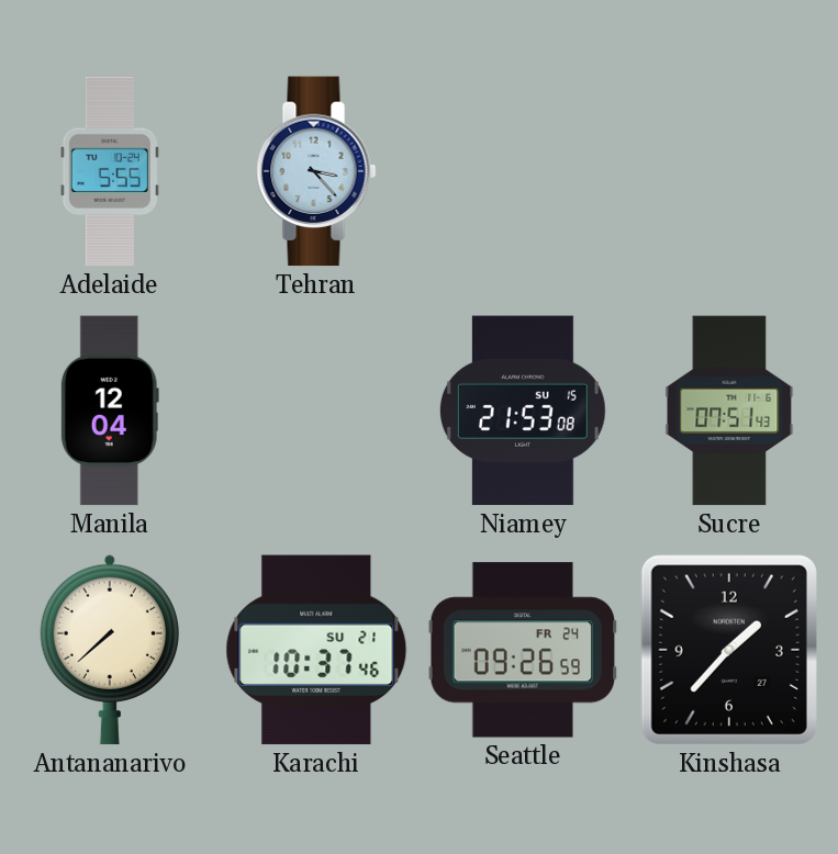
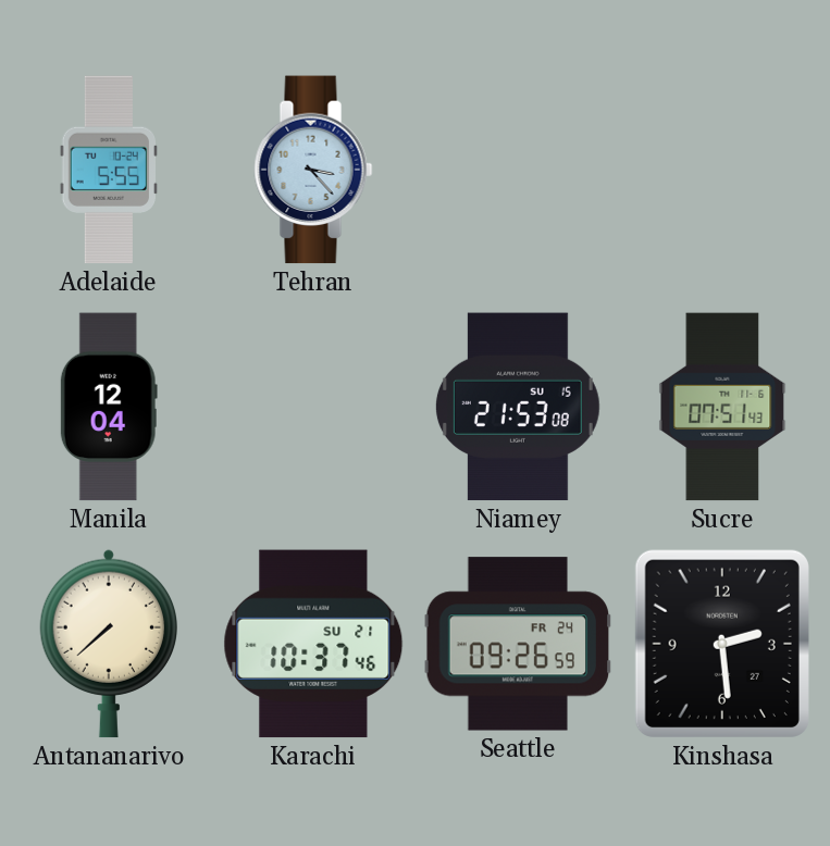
Kinshasa: 1:37 -> 2:29 (722, 644)
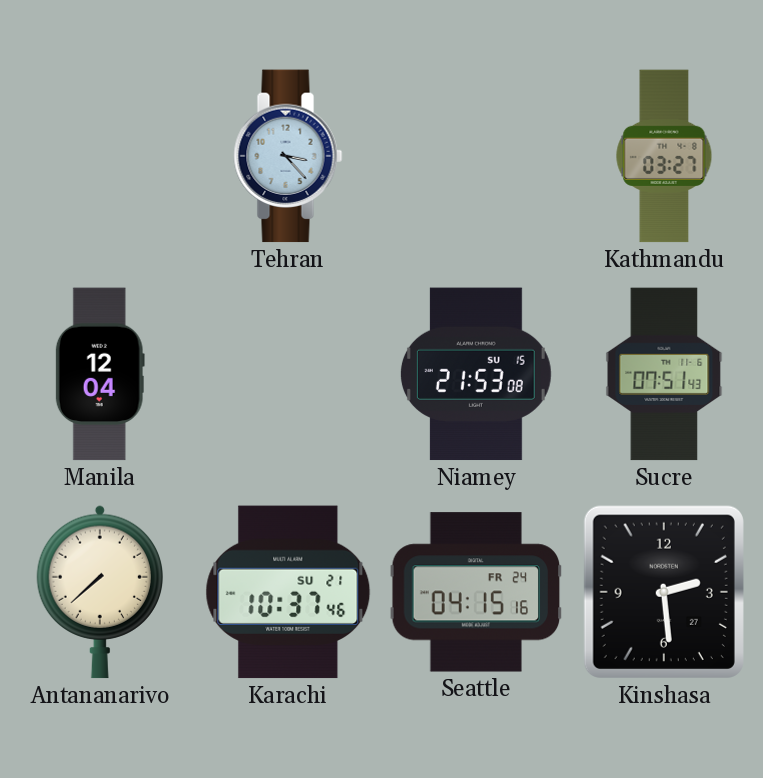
Adelaide: 5:55 -> none (108, 170)
Kathmandu: none -> 03:27 (664, 156)
Seattle: 09:26 -> 04:15 (476, 592)
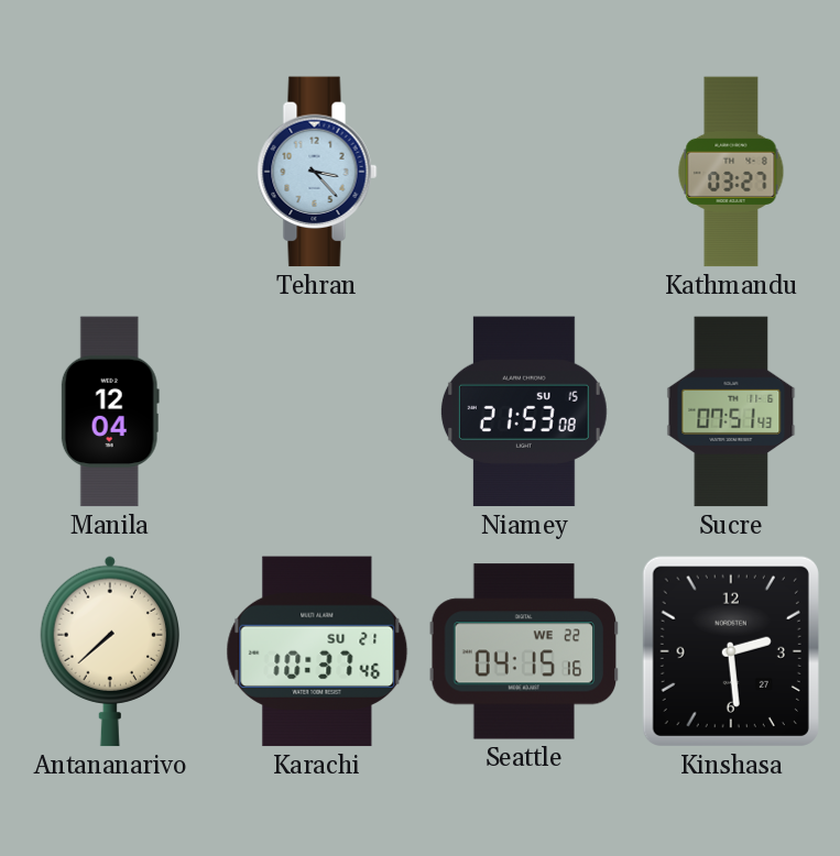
Seattle date: FR 24 -> WE 22 (524, 651)
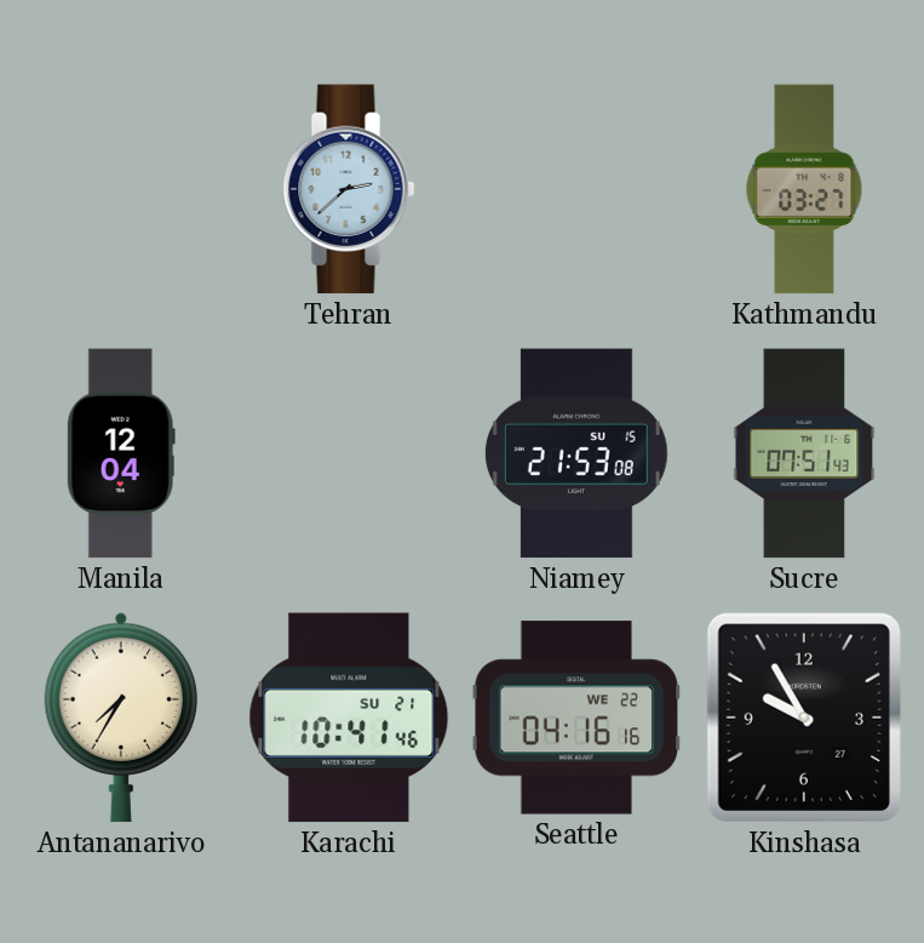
Tehran: 3:23 -> 2:38 (349, 189)
Antananarivo: 7:38 -> 7:35 (120, 718)
Karachi: 10:37 -> 10:41 (349, 718)
Seattle: 04:15 -> 04:16 (576, 718)
Kinshasa: 2:29 -> 9:55 (804, 718)
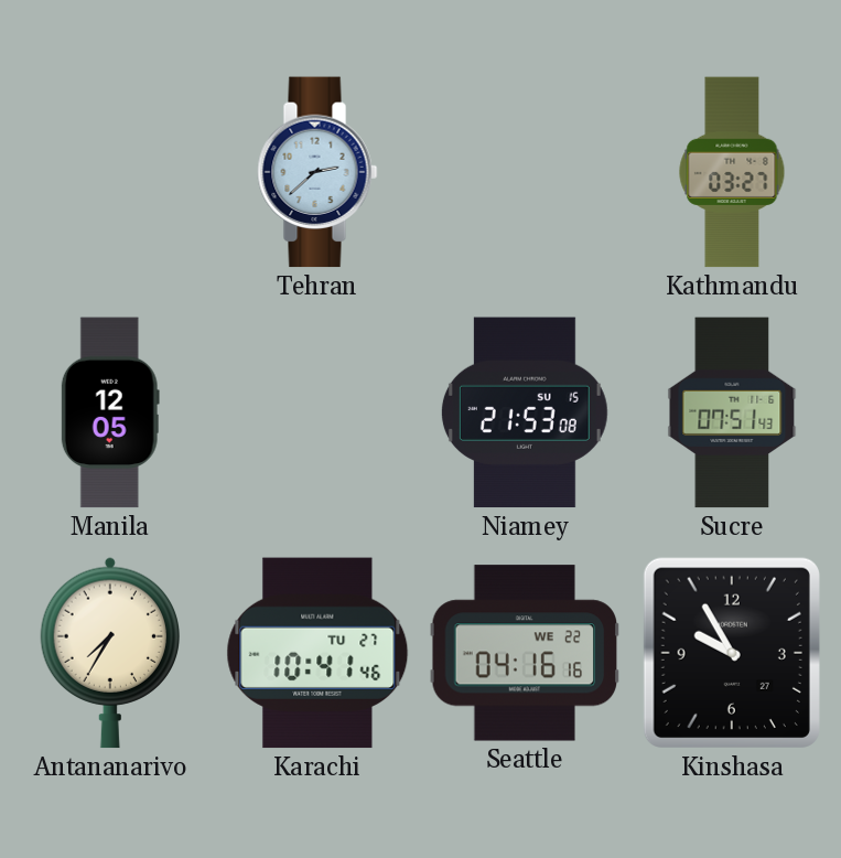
Manila: 12:04 -> 12:05 (110, 412)
Karachi date: SU 21 -> TU 27 (317, 653)
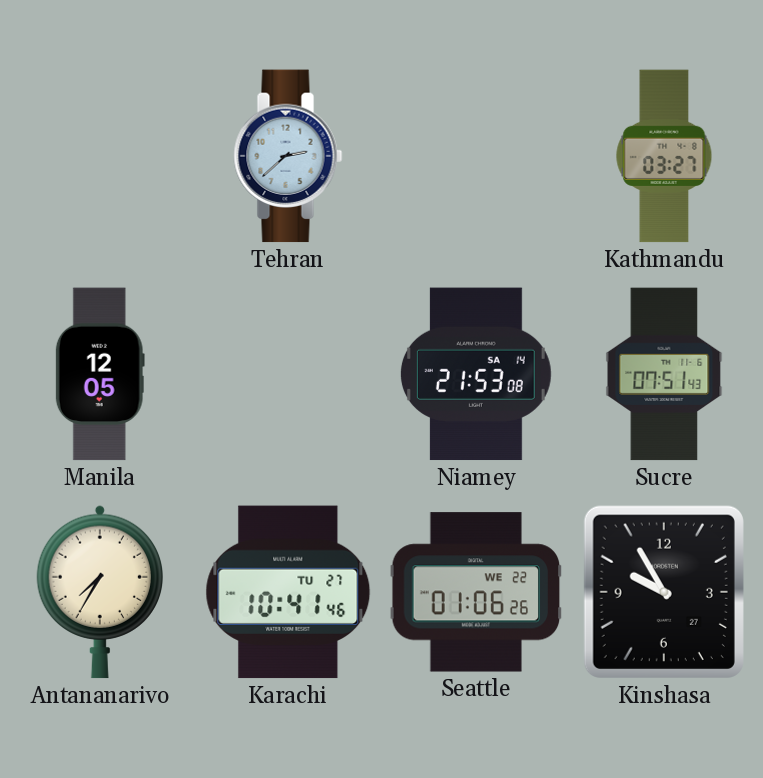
Niamey date: SU 15 -> SA 14 (476, 374)
Seattle: 04:16 -> 01:06 (476, 592)
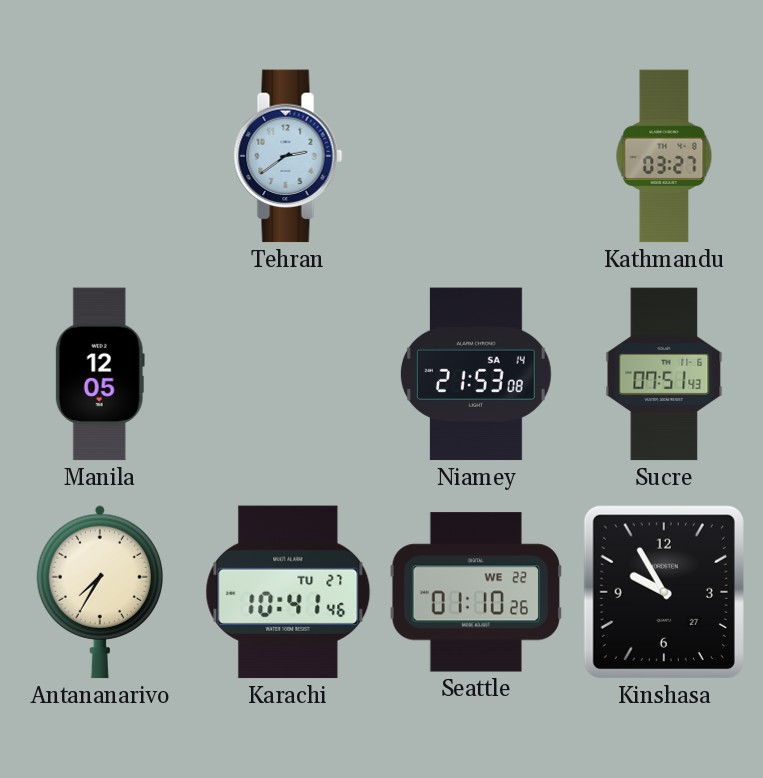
Tehran: 2:38 -> 2:39 (288, 156)
Seattle: 01:06 -> 01:10 (476, 592)
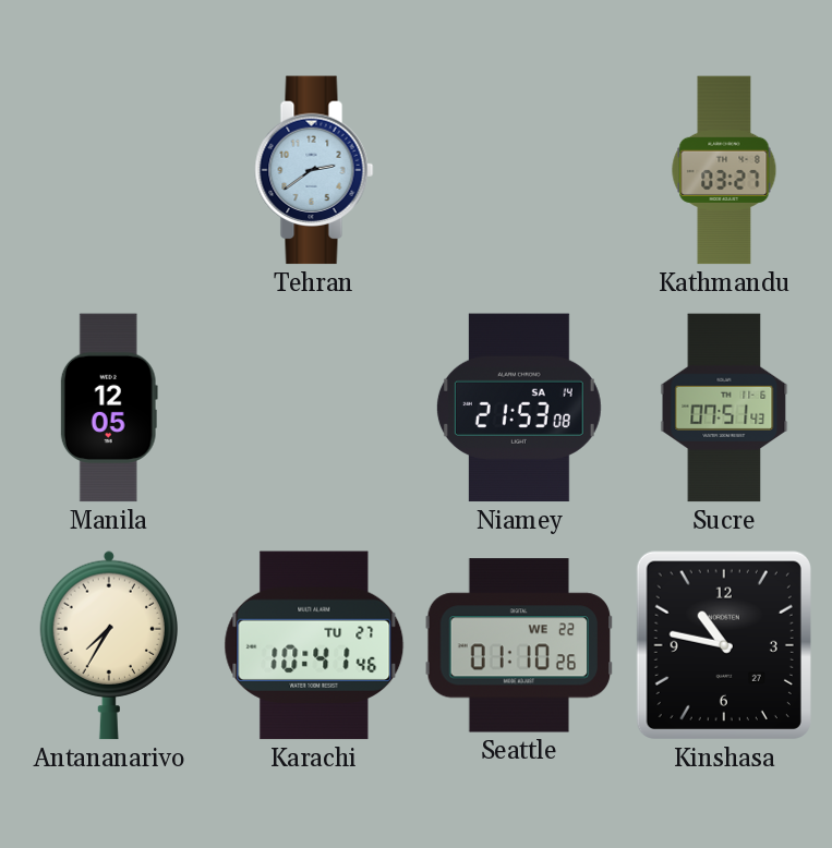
Kinshasa: 9:55 -> 10:47 (724, 645)
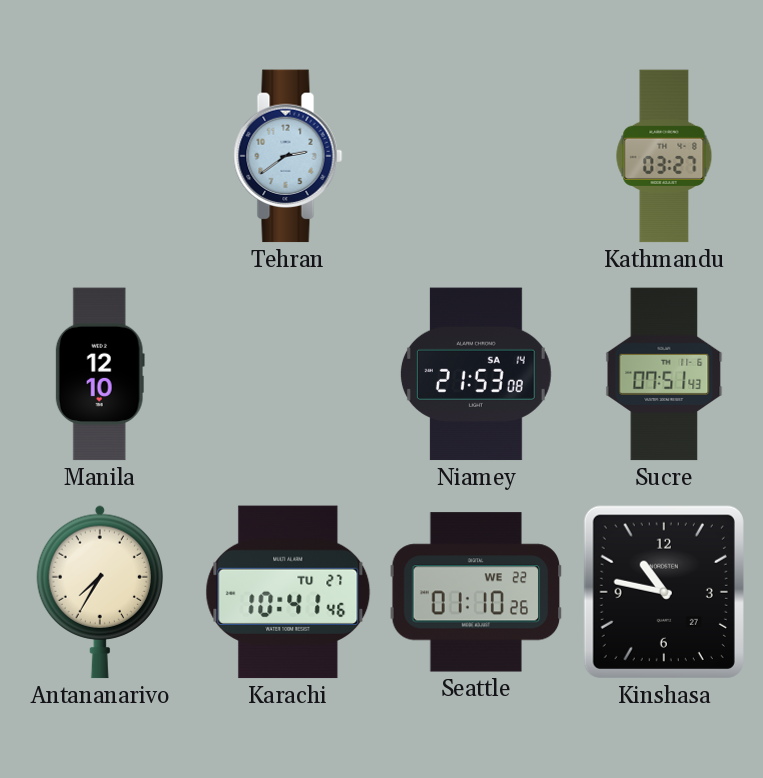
Manila: 12:05 -> 12:10 (100, 374)
